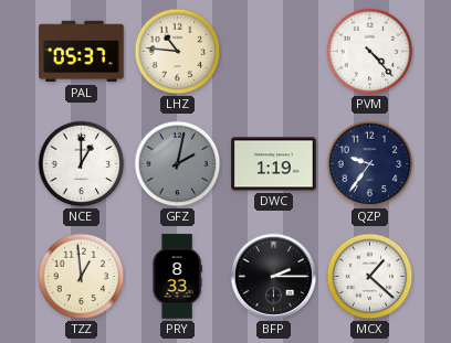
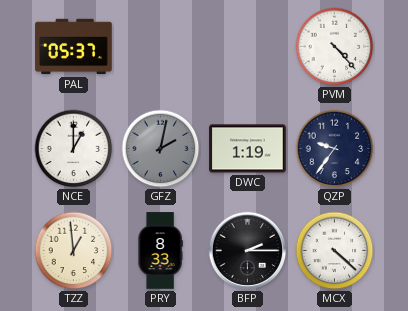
LHZ: 10:46 -> none (178, 52)
MCX: 1:22 -> 4:22 (335, 251)
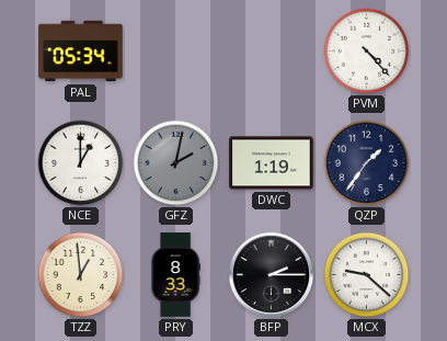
PAL: 05:37 -> 05:34 (81, 52)
QZP: 9:36 -> 1:36 (367, 163)
MCX: 4:22 -> 9:22 (367, 275)
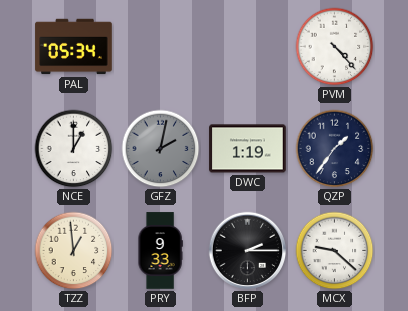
PRY: 8:33 -> 9:33 (160, 251)
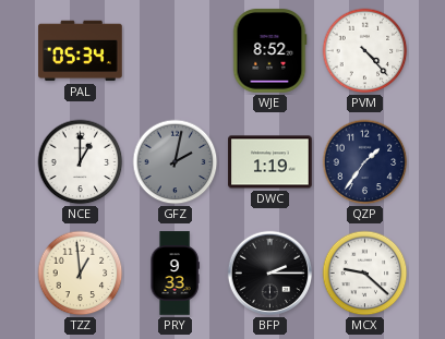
WJE: none -> 8:52 (269, 51)
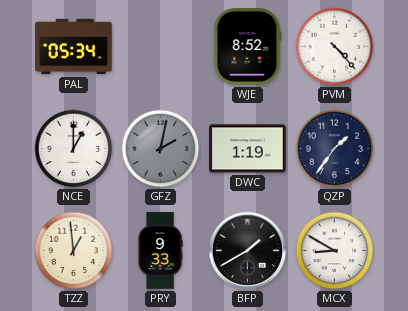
BFP: 2:15 -> 1:40 (248, 251)
MCX: 9:22 -> 8:50 (335, 251)
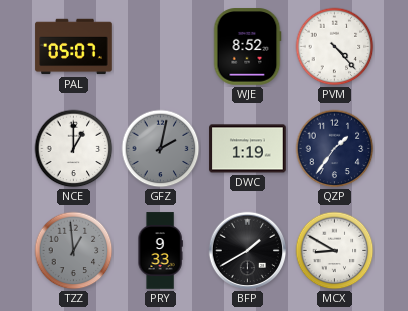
PAL: 05:34 -> 05:07 (74, 47)
TZZ dial: cream -> grey (74, 251)
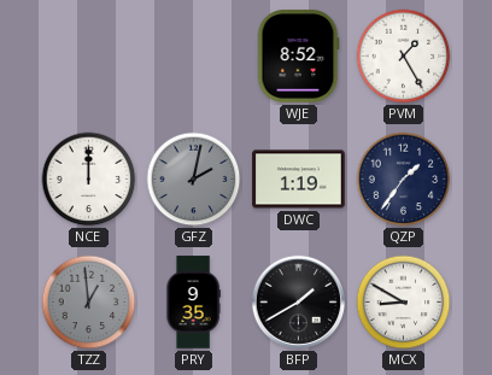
PAL: 05:07 -> none (74, 47)
PVM: 4:23 -> 1:25 (404, 57)
NCE: 1:00 -> 12:00 (89, 180)
PRY: 9:33 -> 9:35 (193, 303)
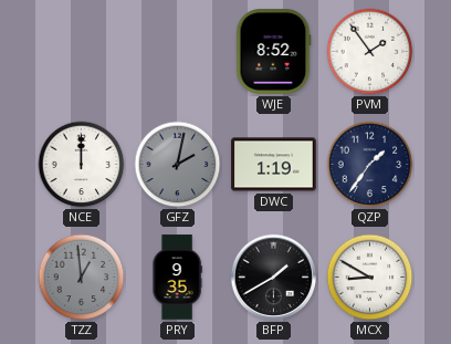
PVM: 1:25 -> 1:54 (370, 52)
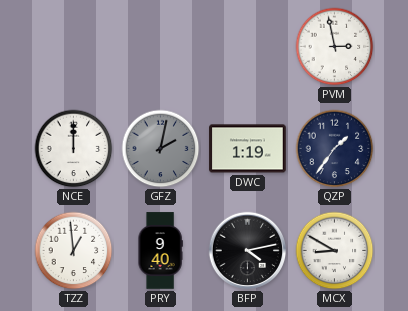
WJE: 8:52 -> none (273, 52)
PVM: 1:54 -> 2:58 (335, 47)
TZZ dial: grey -> white (74, 251)
PRY: 9:35 -> 9:40 (160, 251)
BFP: 1:40 -> 4:13 (248, 251)
